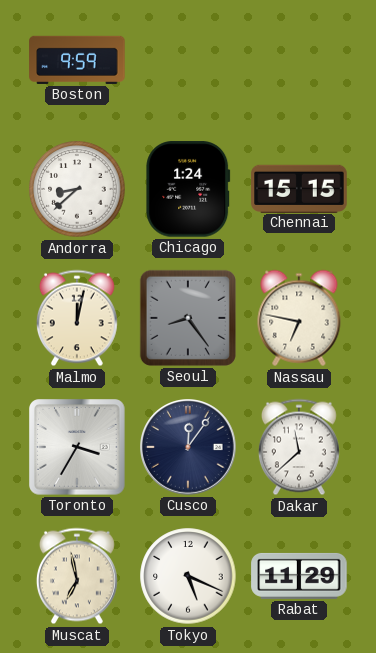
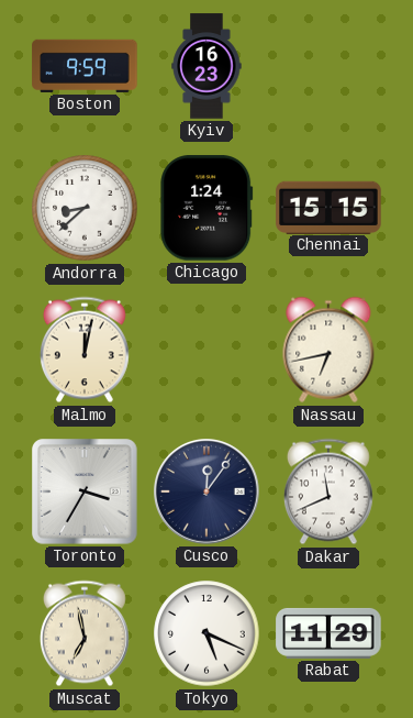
Kyiv: none -> 16:23 (206, 66)
Seoul: 8:24 -> none (188, 318)
Nassau: 6:47 -> 6:43 (328, 350)
Dakar: 11:38 -> 11:41 (328, 491)
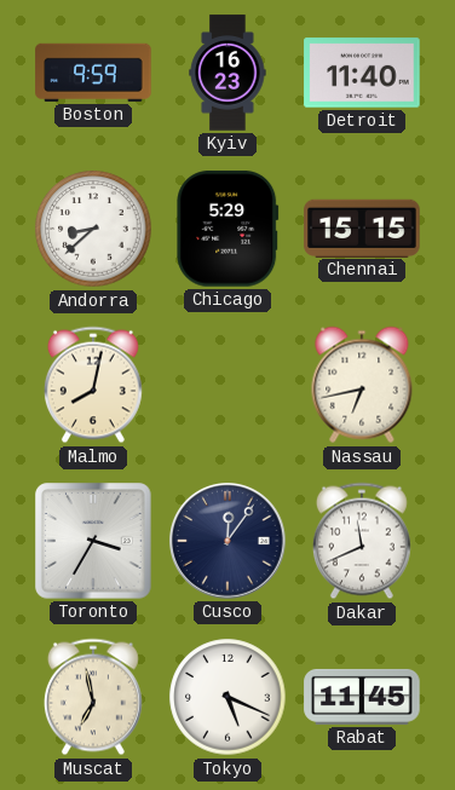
Detroit: none -> 11:40 (362, 73)
Chicago: 1:24 -> 5:29 (227, 229)
Malmo: 12:02 -> 8:02 (93, 385)
Rabat: 11:29 -> 11:45 (362, 697)
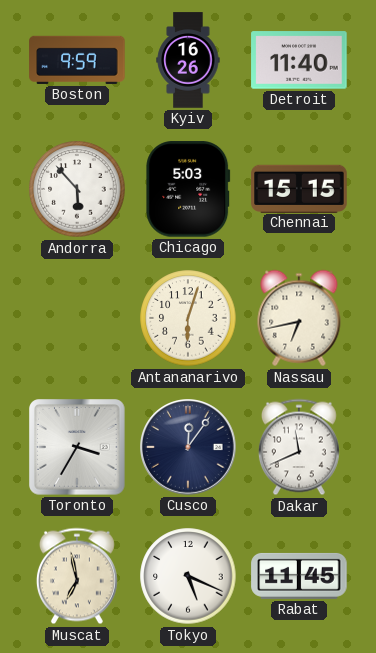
Kyiv: 16:23 -> 16:26 (188, 60)
Andorra: 8:38 -> 5:53 (77, 189)
Chicago: 5:29 -> 5:03 (188, 189)
Malmo: 8:02 -> none (93, 385)
Antananarivo: none -> 6:03 (188, 318)
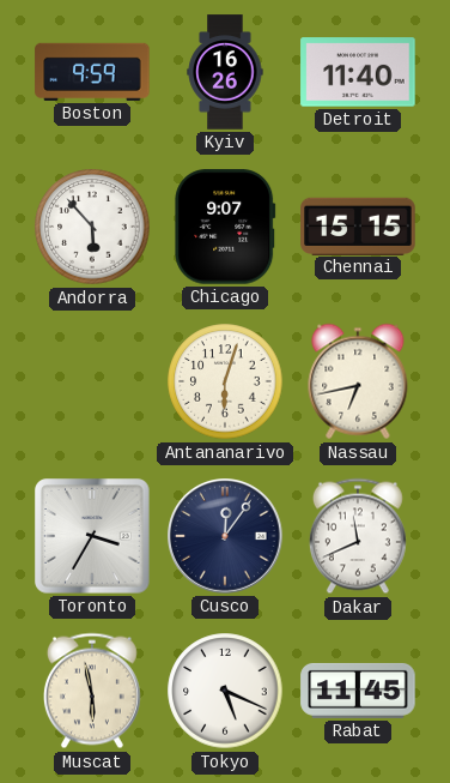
Chicago: 5:03 -> 9:07 (225, 227)
Muscat: 6:58 -> 5:58 (92, 691)
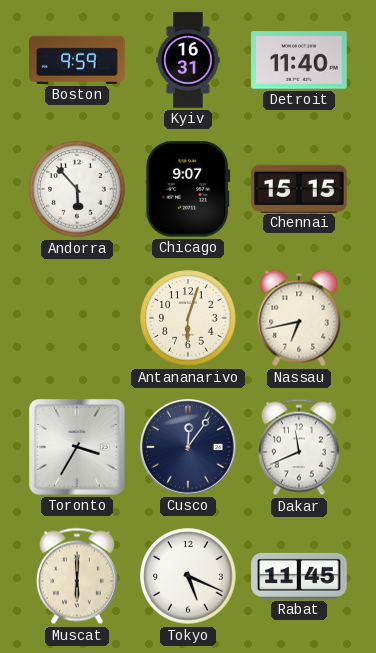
Kyiv: 16:26 -> 16:31 (188, 60)
Muscat: 5:58 -> 6:00 (77, 576)
